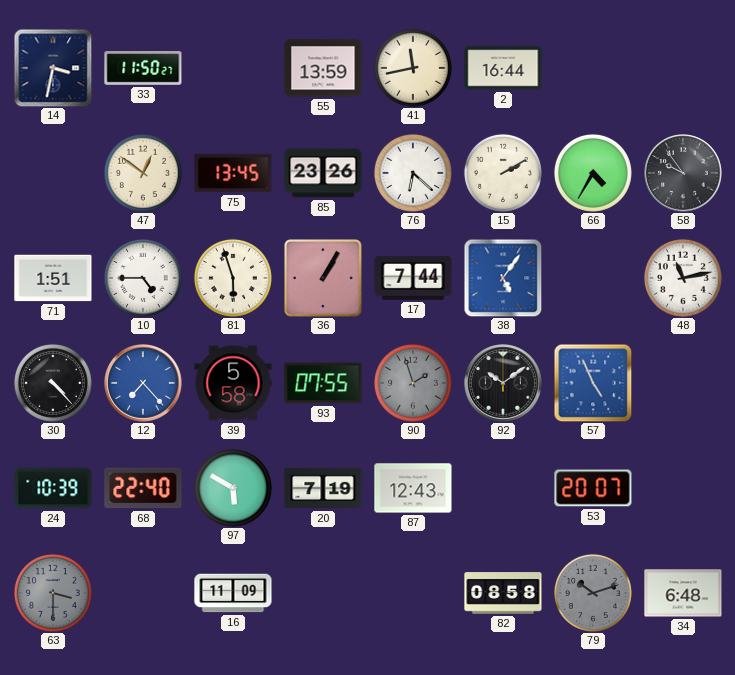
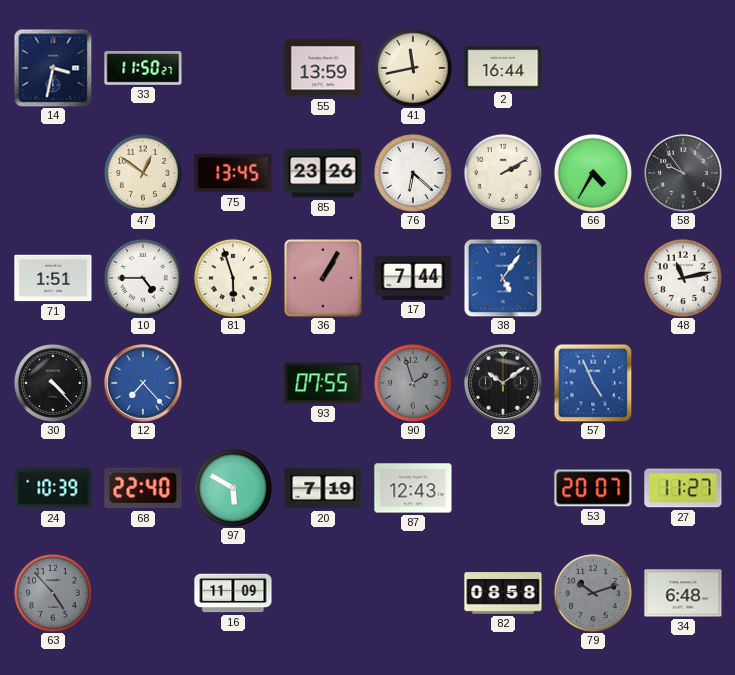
39: 5:58 -> none (233, 383)
27: none -> 11:27 (683, 488)
63: 3:30 -> 4:53 (53, 593)
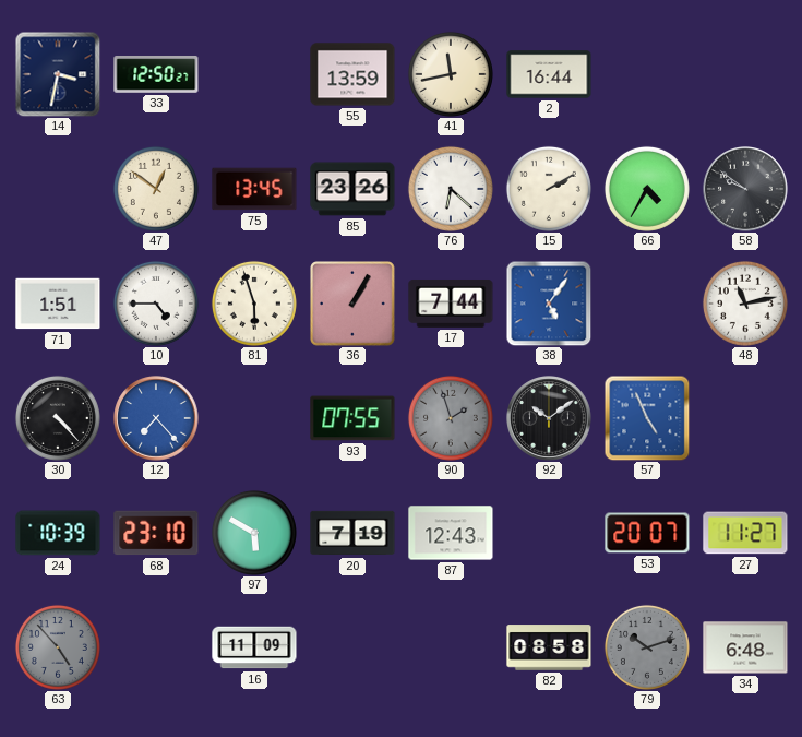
33: 11:50 -> 12:50 (156, 74)
58: 9:54 -> 9:51 (745, 189)
68: 22:40 -> 23:10 (156, 533)
